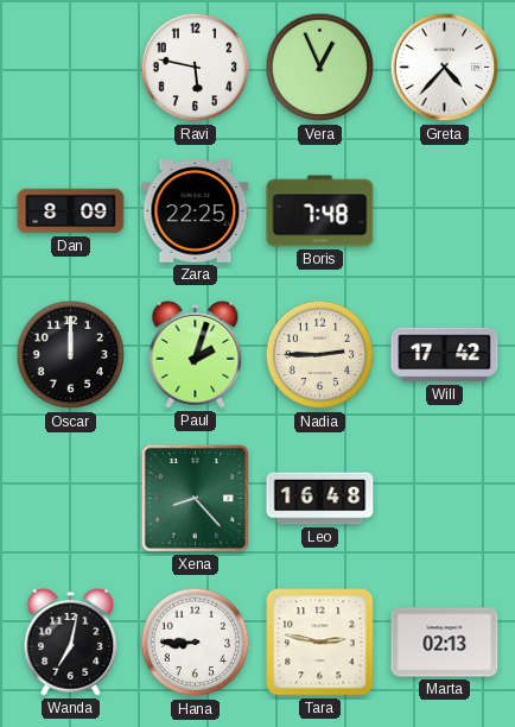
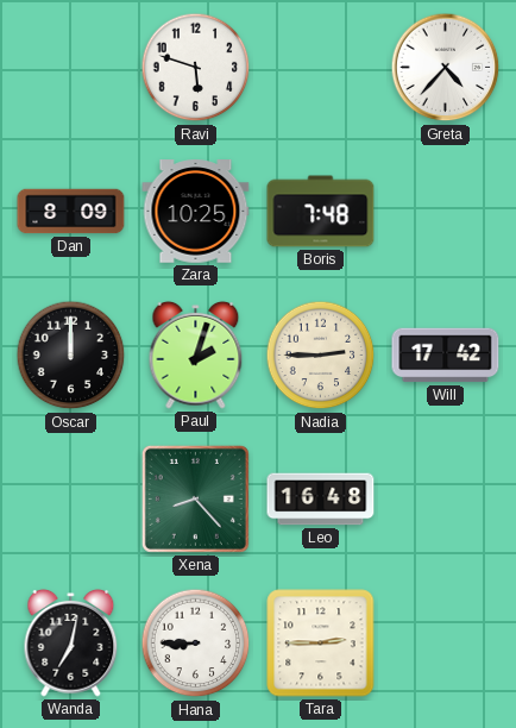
Ravi: 5:47 -> 5:48 (196, 68)
Vera: 12:56 -> none (320, 68)
Zara: 22:25 -> 10:25 (196, 212)
Tara: 2:47 -> 2:45 (321, 644)
Marta: 02:13 -> none (445, 643)
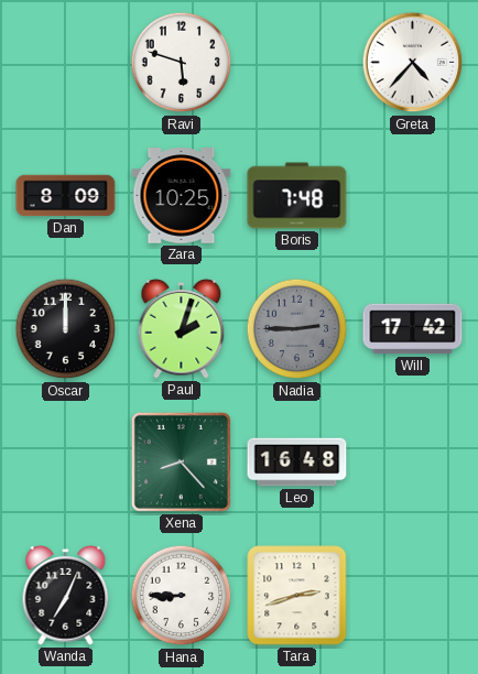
Nadia dial: cream -> grey (297, 329)
Wanda: 7:02 -> 7:04 (66, 595)
Tara: 2:45 -> 2:42 (297, 596)
